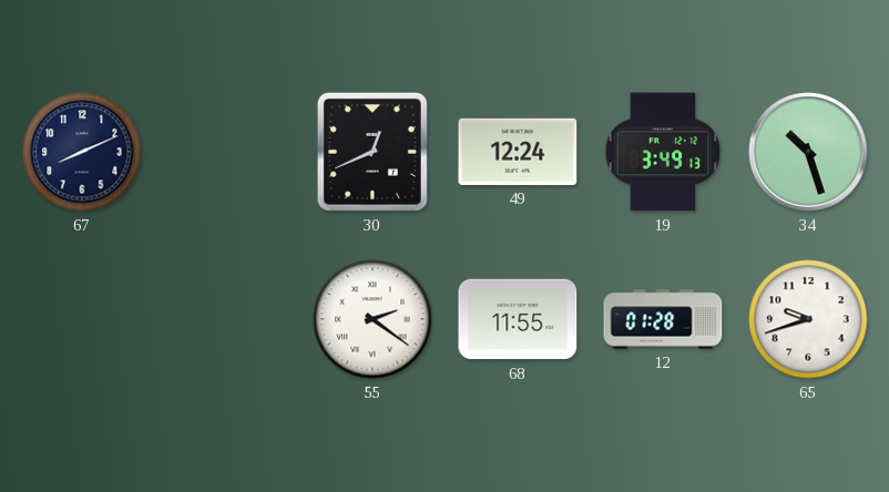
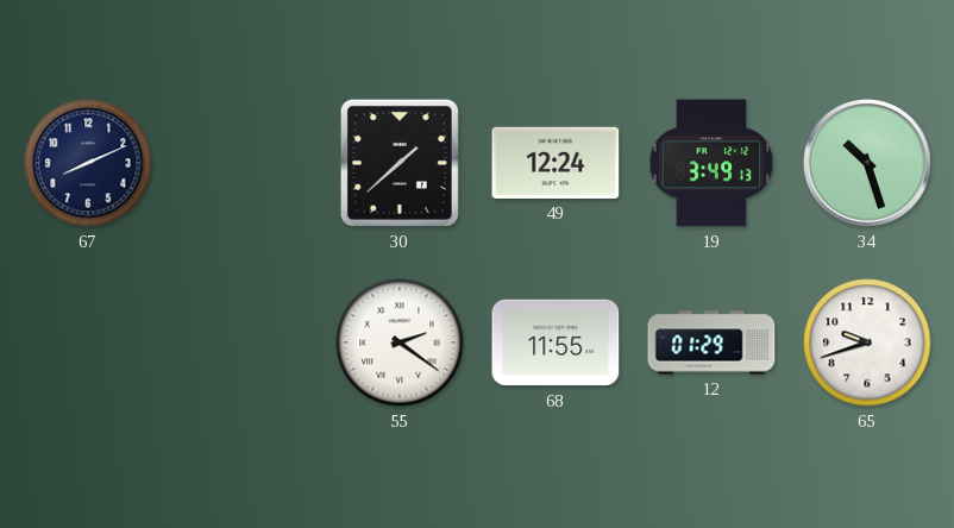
30: 12:41 -> 1:38 (400, 163)
12: 01:28 -> 01:29 (711, 342)
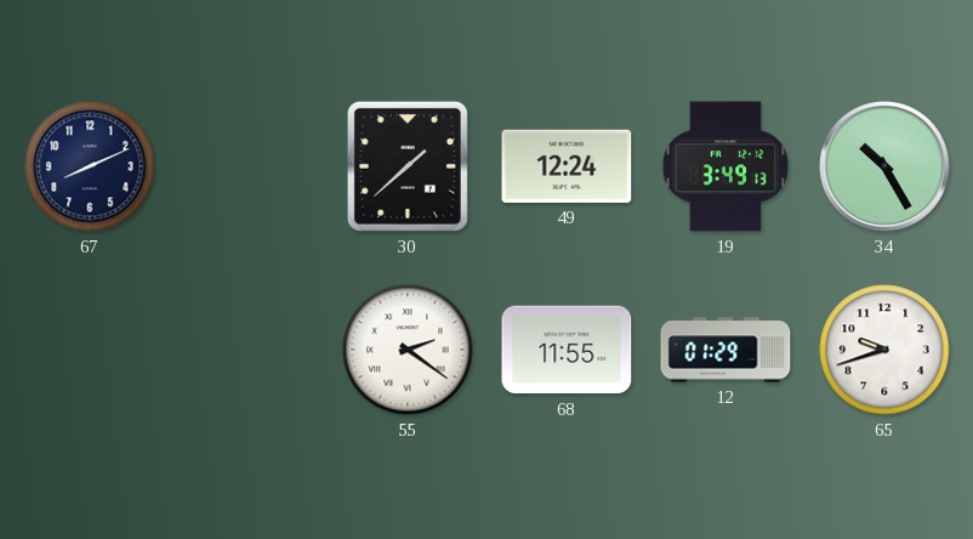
34: 10:27 -> 10:25 (886, 168)
